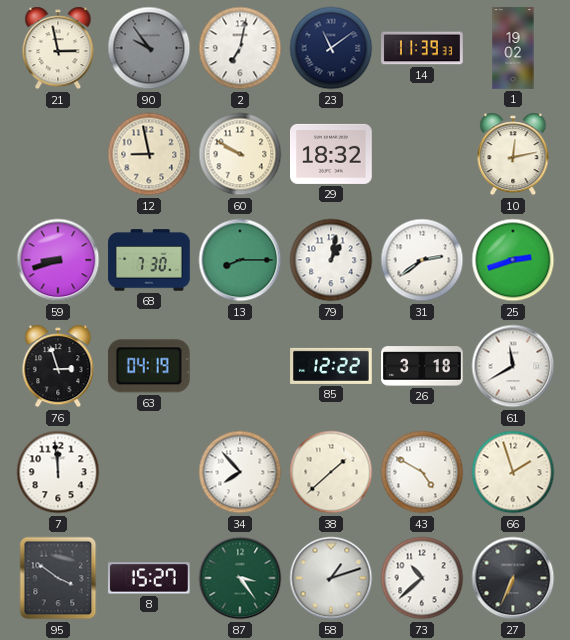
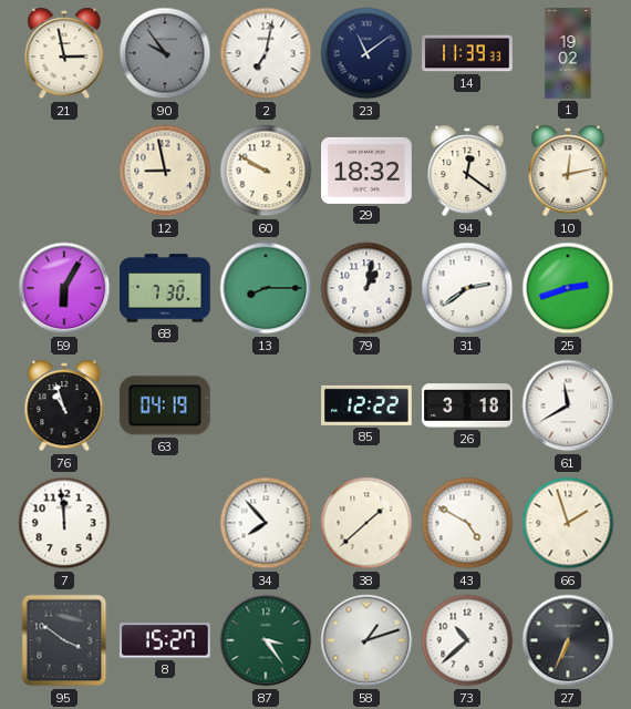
94: none -> 12:21 (467, 171)
59: 8:42 -> 6:05 (64, 288)
76: 2:57 -> 10:57 (64, 405)
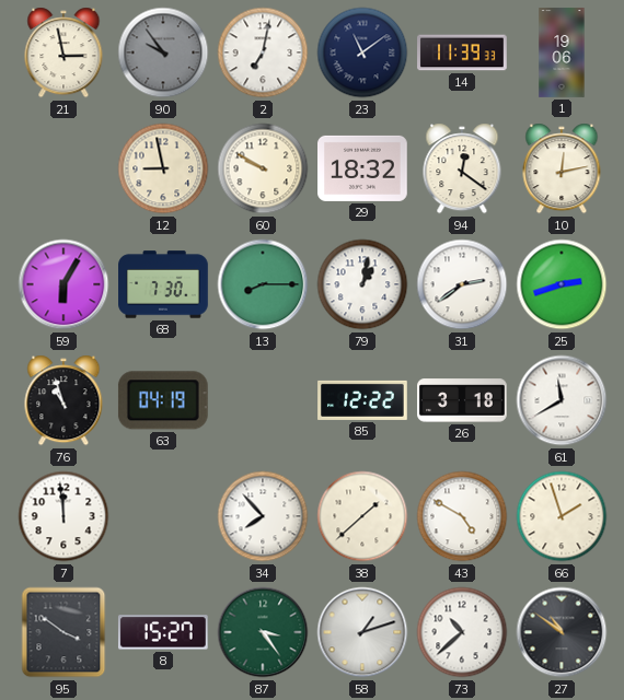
1: 19:02 -> 19:06 (562, 52)
27: 6:34 -> 10:51 (562, 632)
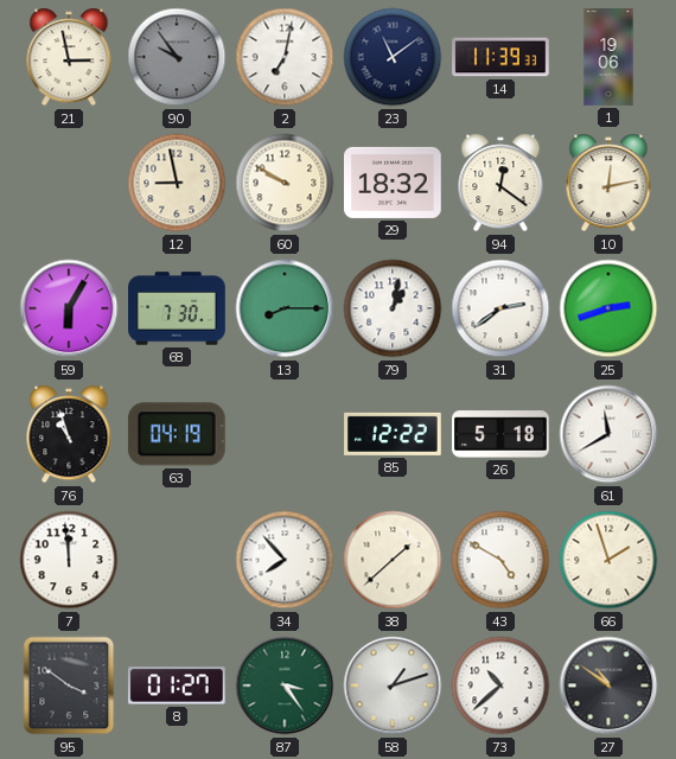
26: 3:18 -> 5:18 (500, 434)
8: 15:27 -> 01:27 (177, 685)
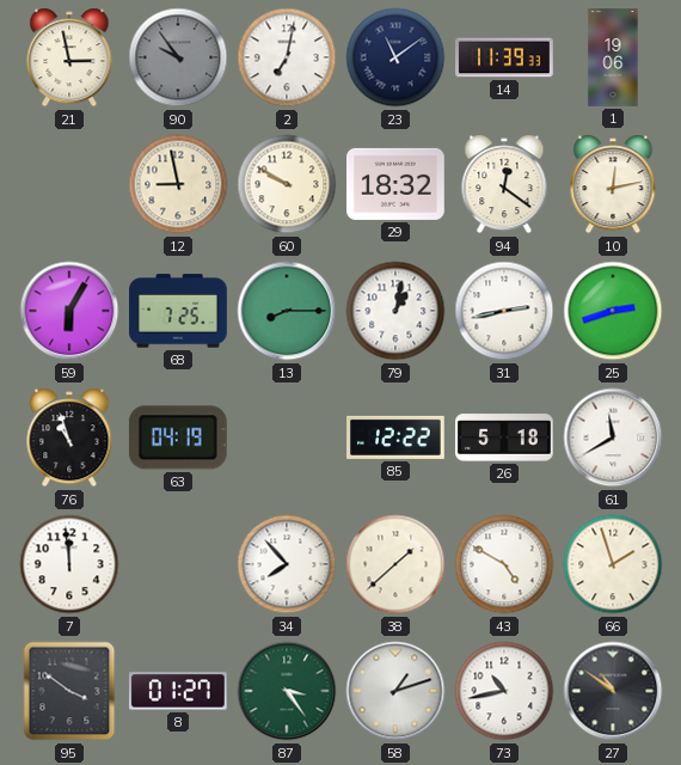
68: 7:30 -> 7:25 (178, 311)
31: 2:39 -> 2:43 (504, 311)
73: 10:38 -> 10:43 (504, 691)
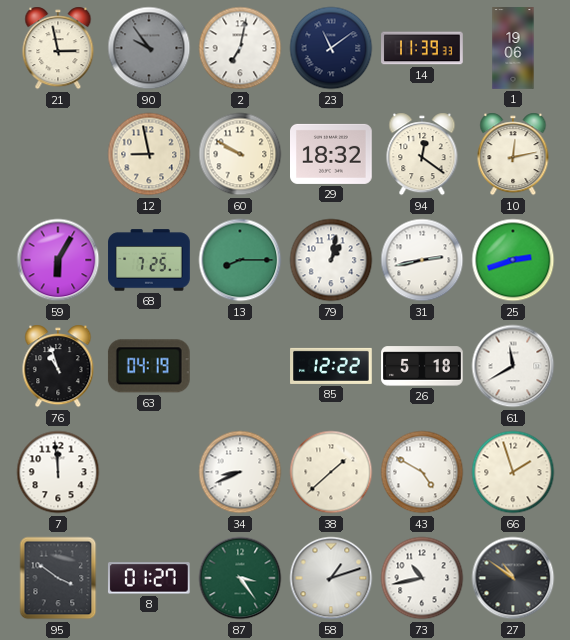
34: 7:53 -> 8:41 (240, 472)
